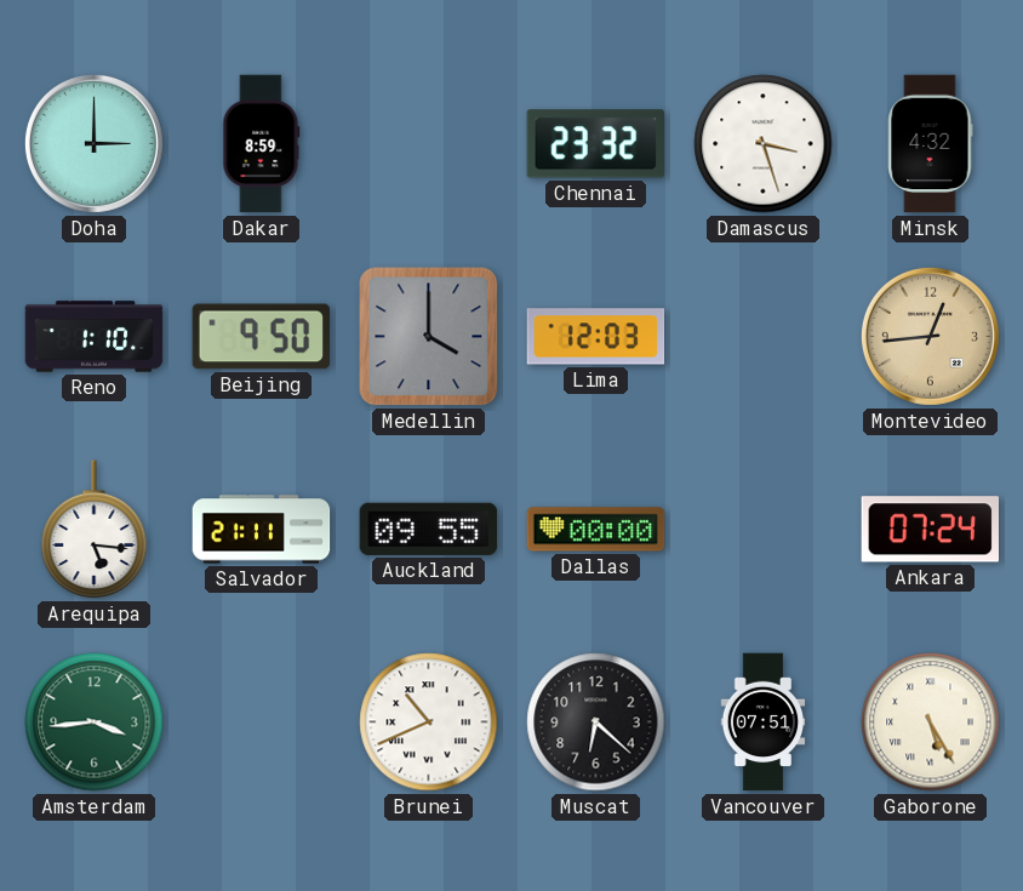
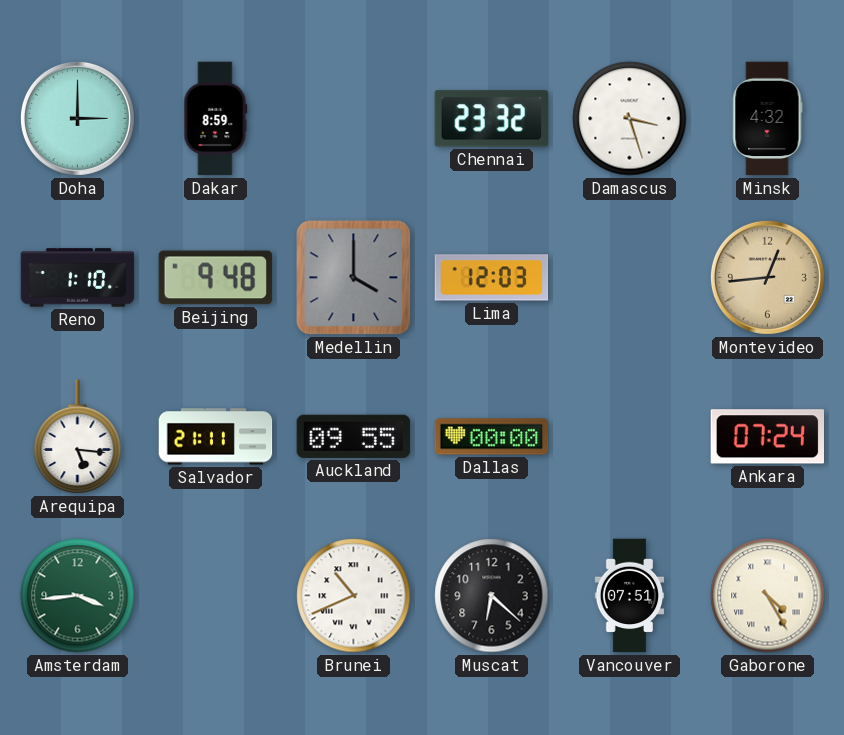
Beijing: 9:50 -> 9:48 (216, 278)
Gaborone: 5:25 -> 4:25 (768, 596)
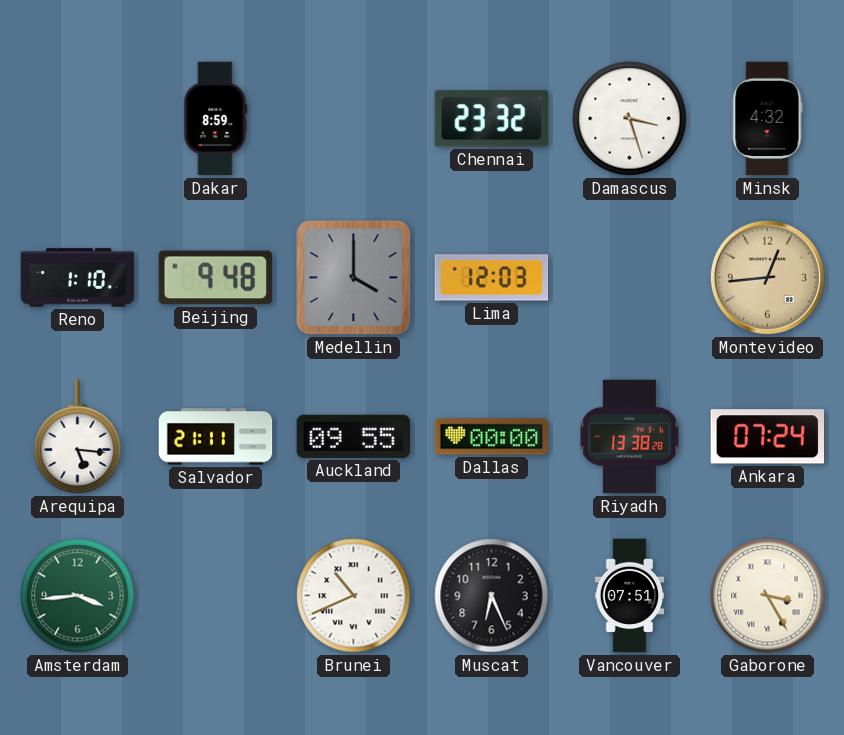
Doha: 3:00 -> none (77, 118)
Riyadh: none -> 13:38 (630, 437)
Muscat: 6:22 -> 6:26 (492, 596)
Gaborone: 4:25 -> 3:25 (768, 596)
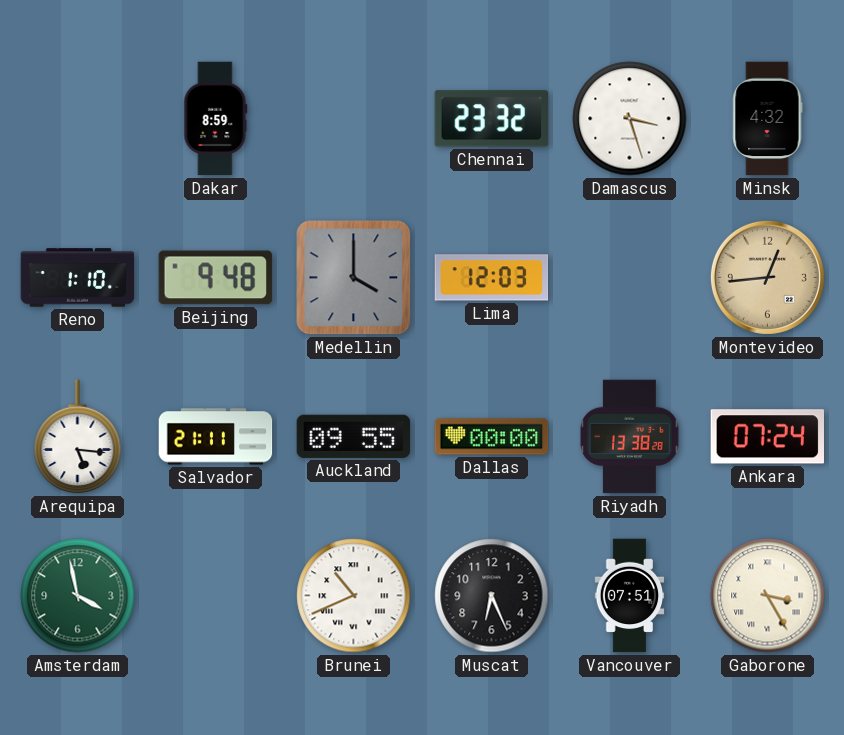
Amsterdam: 3:44 -> 3:58 (78, 596)
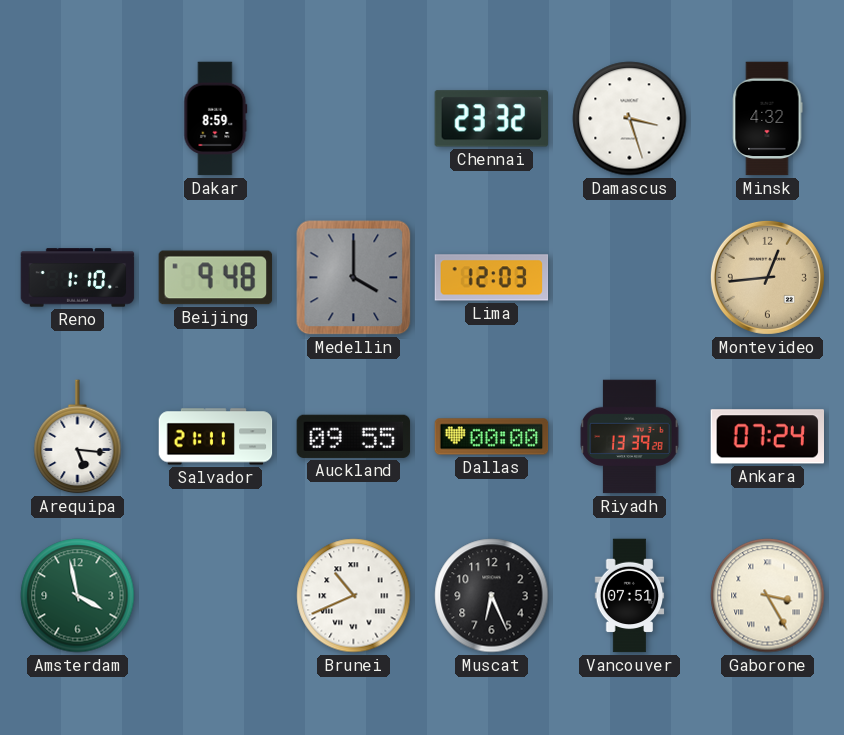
Riyadh: 13:38 -> 13:39 (630, 437)
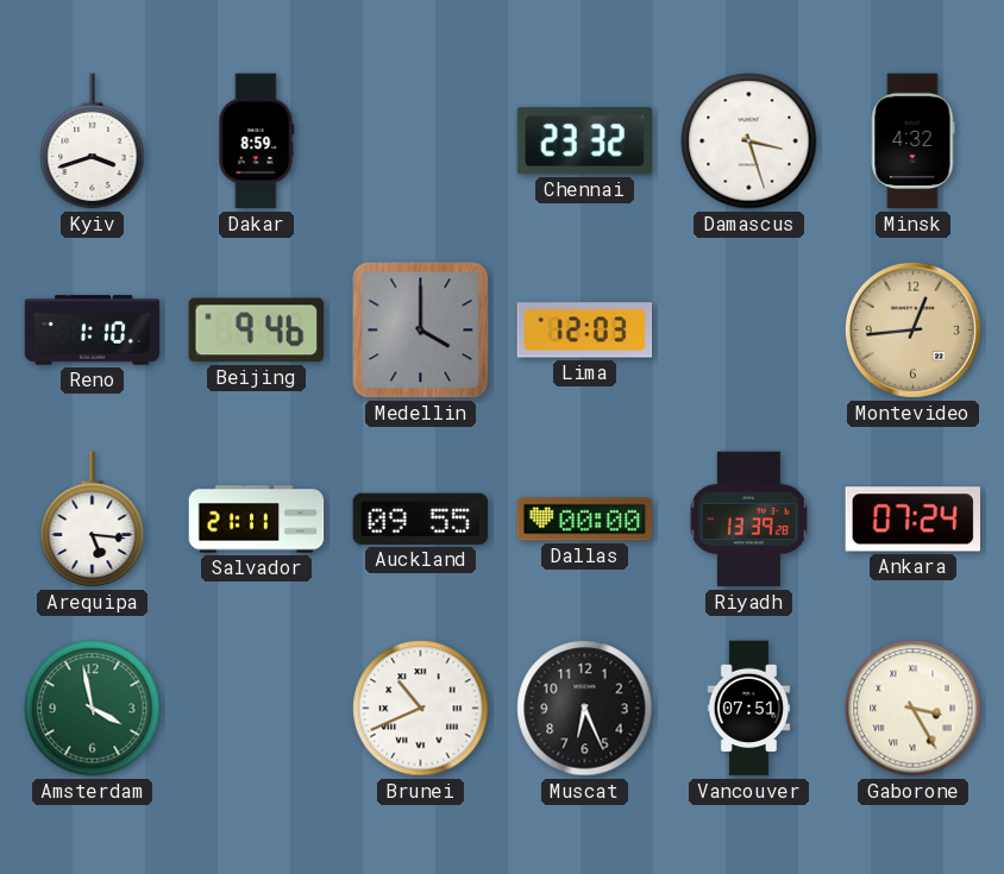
Kyiv: none -> 3:42 (93, 142)
Beijing: 9:48 -> 9:46 (257, 331)
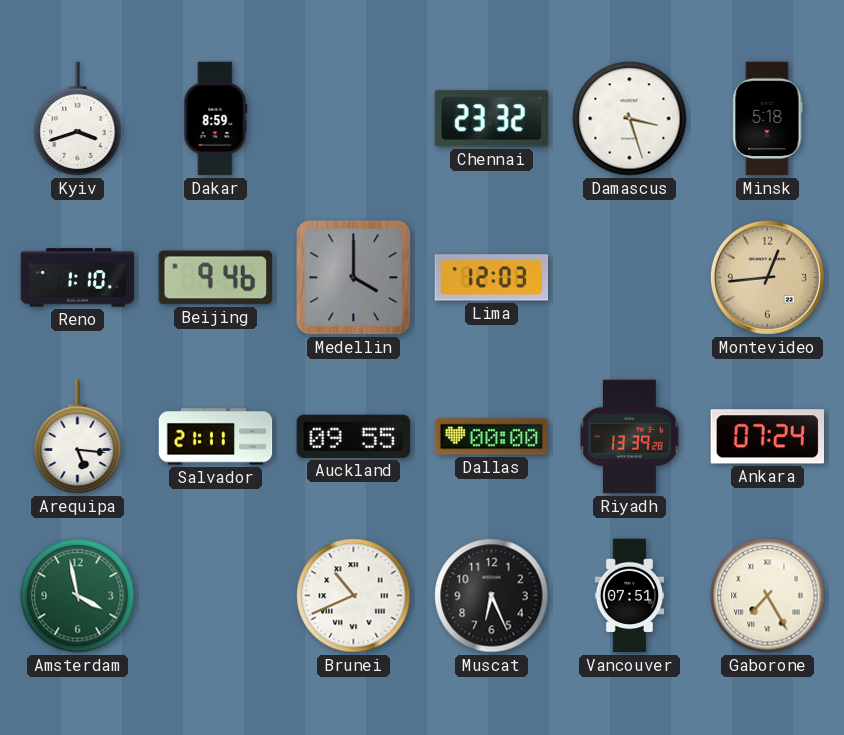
Minsk: 4:32 -> 5:18 (767, 119)
Gaborone: 3:25 -> 7:25 (768, 596)
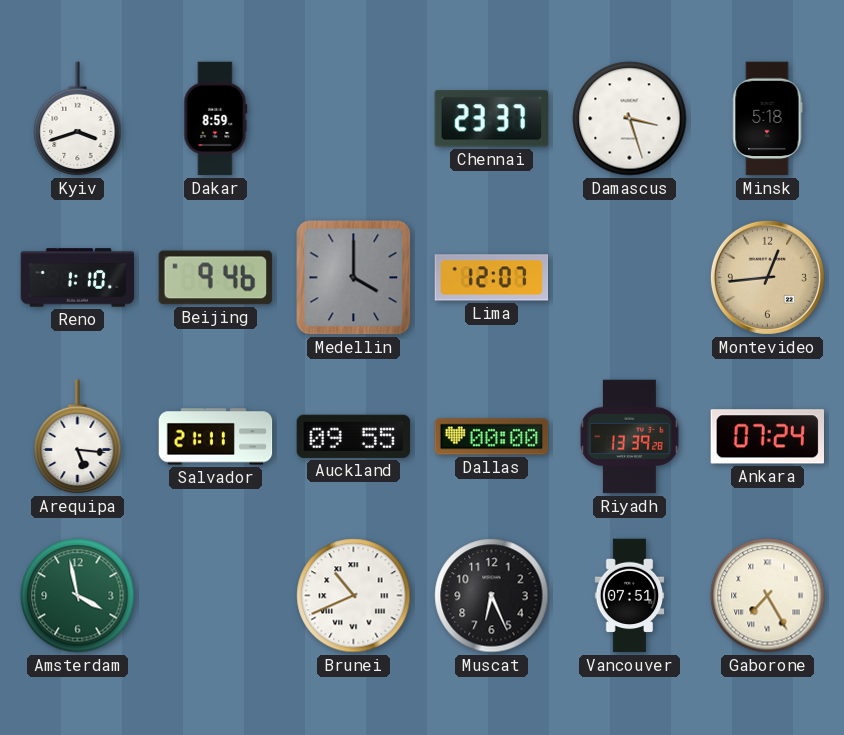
Chennai: 23:32 -> 23:37 (492, 119)
Lima: 12:03 -> 12:07 (492, 278)
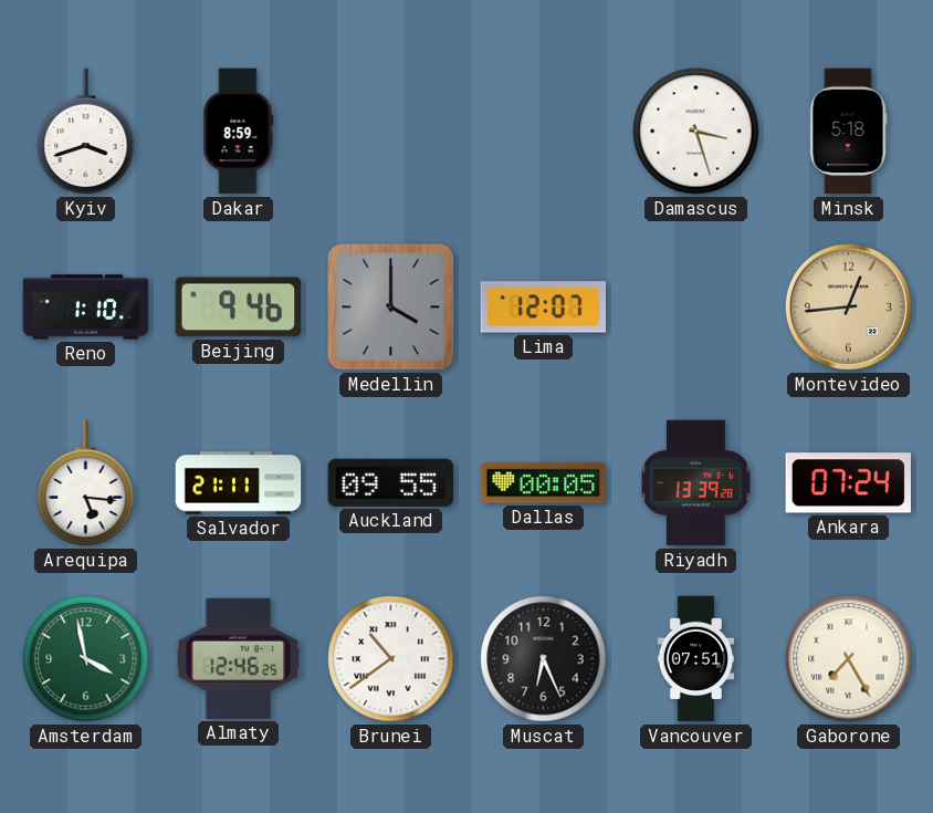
Chennai: 23:37 -> none (492, 119)
Dallas: 00:00 -> 00:05 (544, 483)
Almaty: none -> 12:46 (239, 658)
Brunei: 10:41 -> 10:39 (391, 659)
